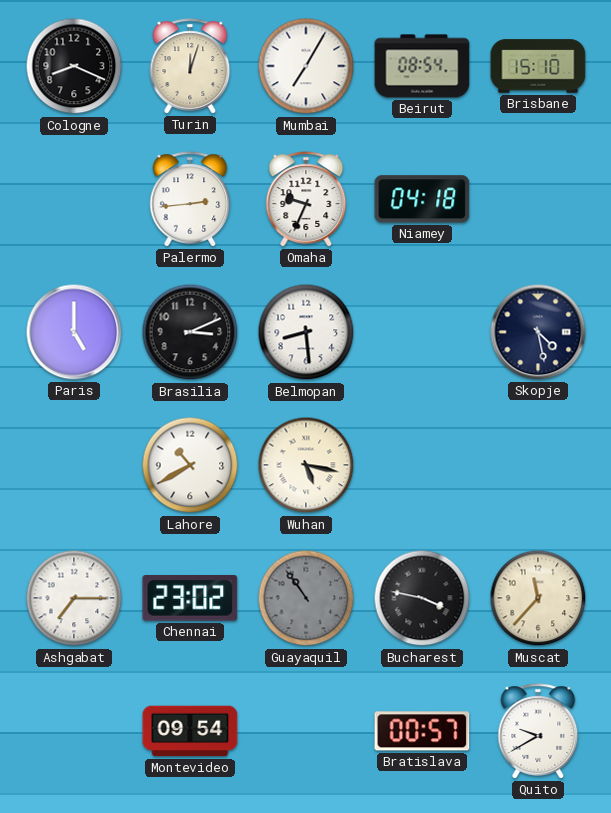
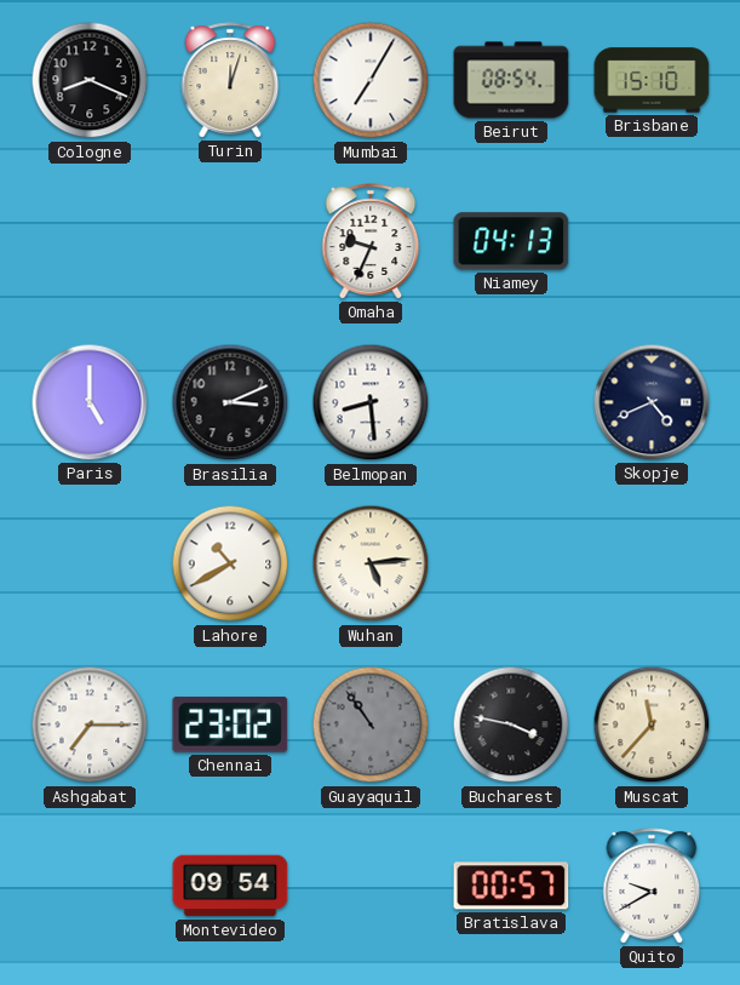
Palermo: 2:44 -> none (190, 199)
Niamey: 04:18 -> 04:13 (511, 241)
Skopje: 4:28 -> 4:41 (652, 402)
Wuhan: 5:17 -> 5:14 (371, 563)
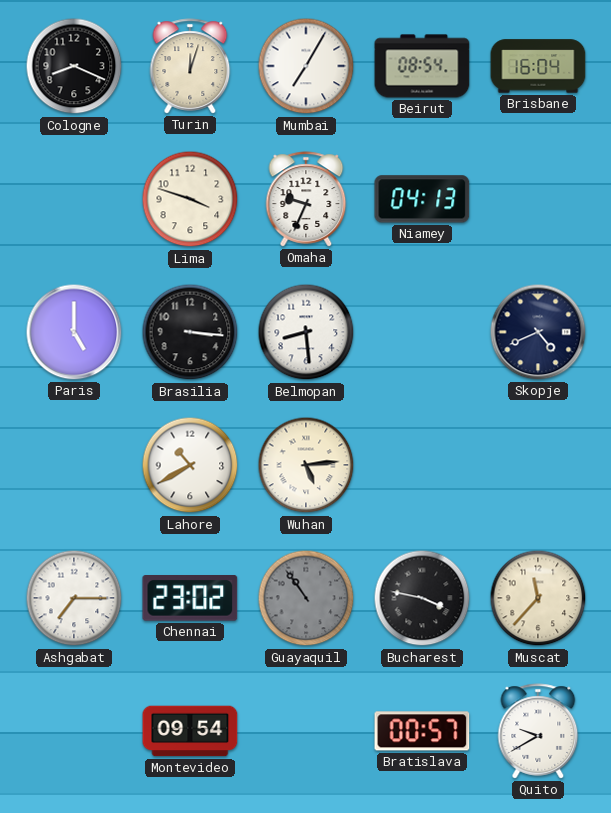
Brisbane: 15:10 -> 16:04 (538, 66)
Lima: none -> 3:48 (190, 199)
Brasilia: 3:11 -> 3:16 (190, 332)
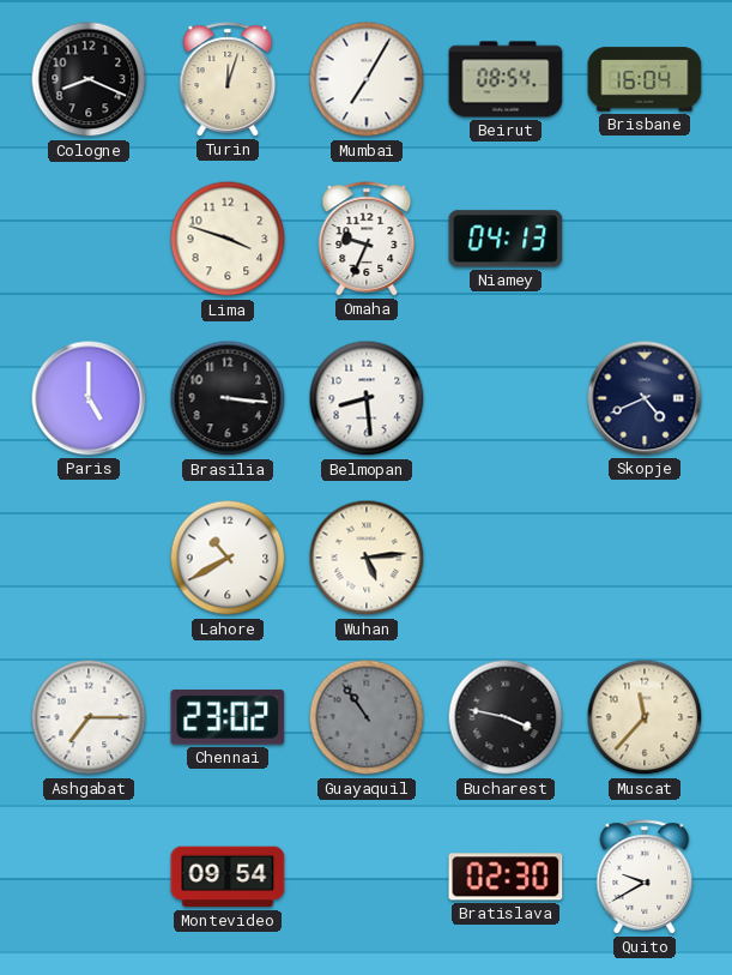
Bratislava: 00:57 -> 02:30 (506, 877)
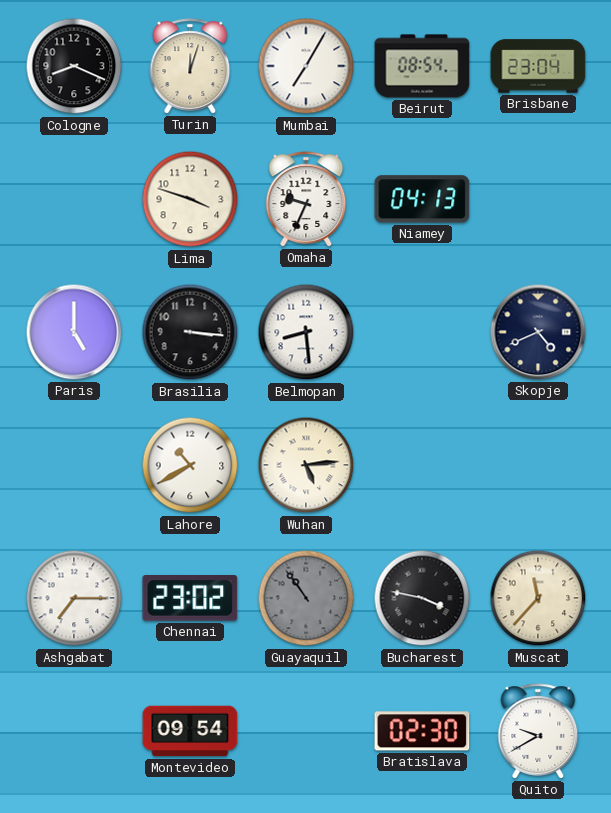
Brisbane: 16:04 -> 23:04 (538, 66)
